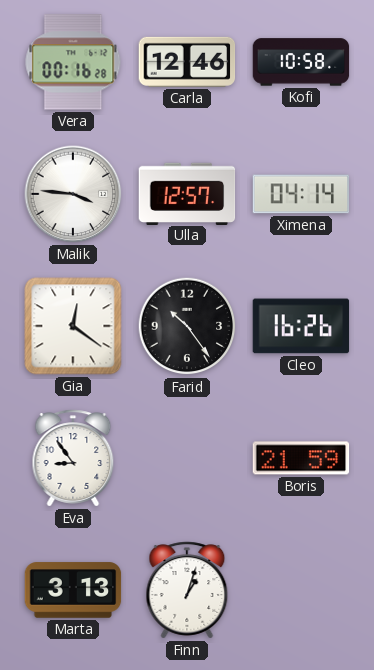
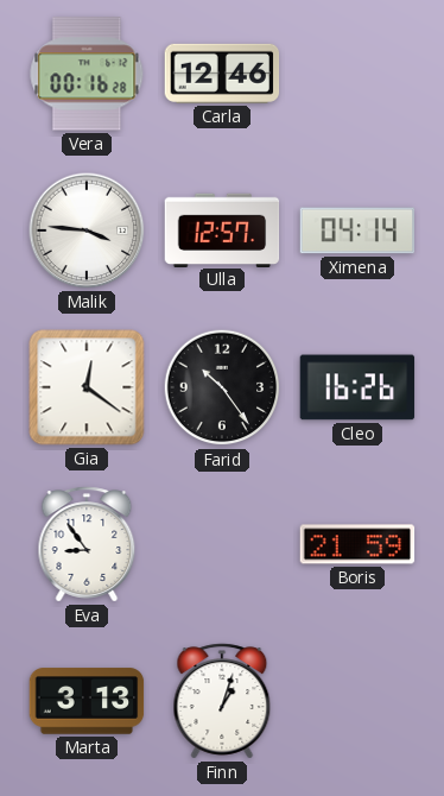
Kofi: 10:58 -> none (301, 62)
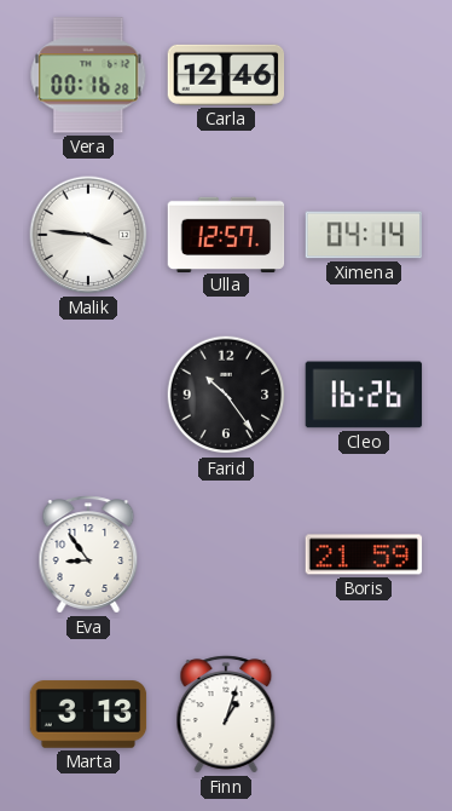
Gia: 12:21 -> none (87, 387)
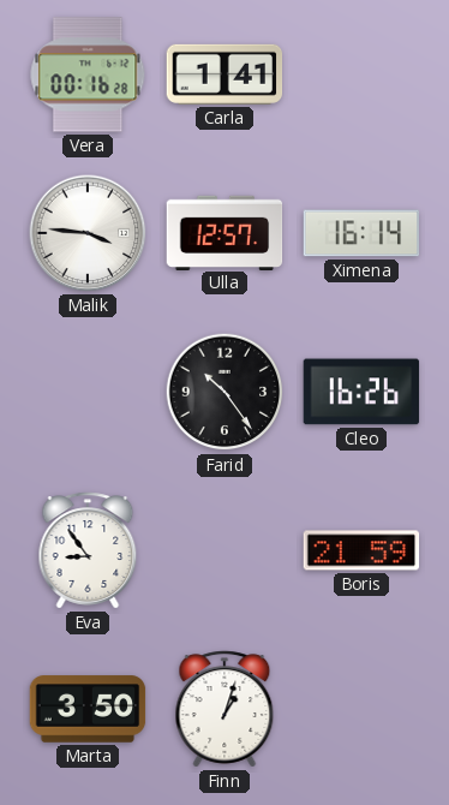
Carla: 12:46 -> 1:41 (224, 74)
Ximena: 04:14 -> 16:14 (361, 233)
Marta: 3:13 -> 3:50 (88, 709)
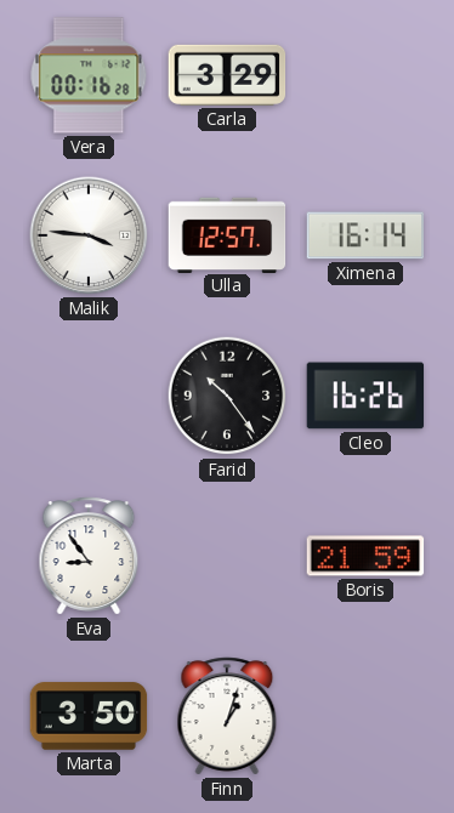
Carla: 1:41 -> 3:29 (227, 75)
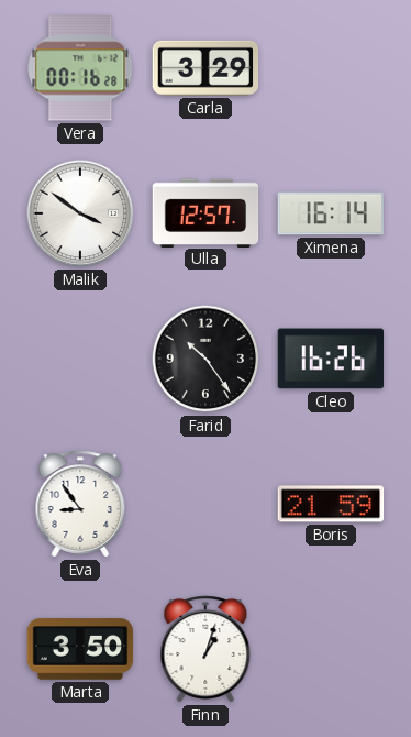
Malik: 3:46 -> 3:51 (80, 213)
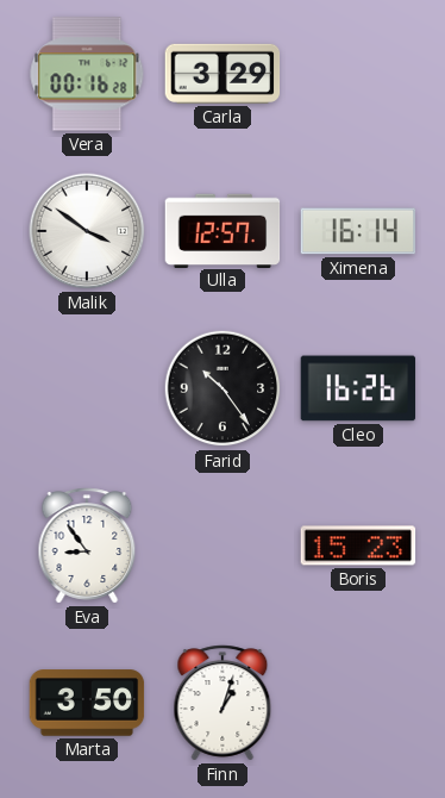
Boris: 21:59 -> 15:23 (358, 545)
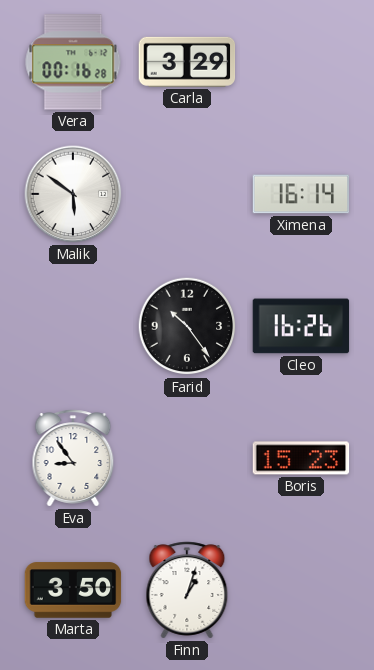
Malik: 3:51 -> 5:51 (73, 194)
Ulla: 12:57 -> none (223, 230)
